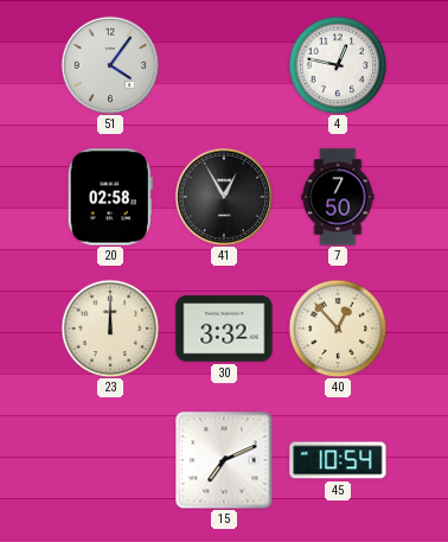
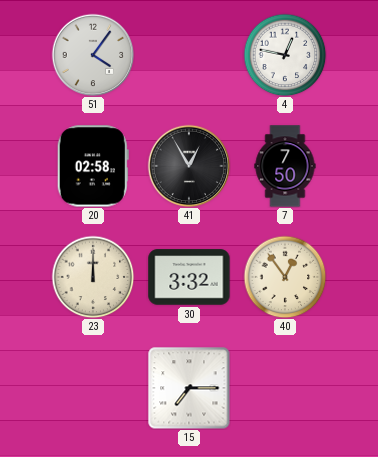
40: 12:53 -> 12:54 (285, 277)
15: 7:11 -> 7:15 (189, 388)
45: 10:54 -> none (338, 460)
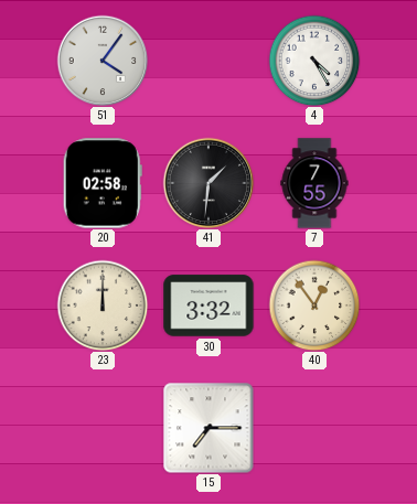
4: 12:47 -> 4:25 (314, 61)
41: 12:55 -> 1:31 (209, 183)
7: 7:50 -> 7:55 (314, 183)
